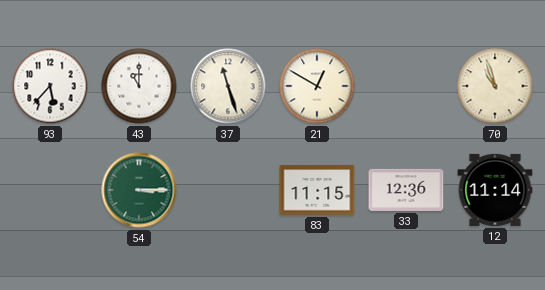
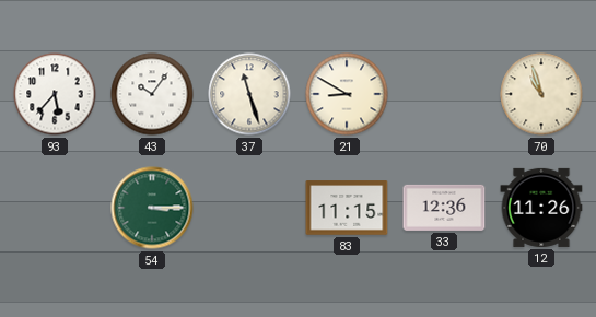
43: 11:00 -> 10:06 (152, 94)
21: 12:50 -> 8:50 (347, 94)
12: 11:14 -> 11:26 (541, 208)
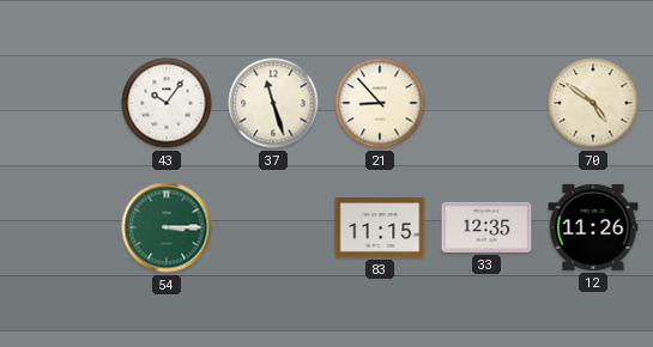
93: 5:37 -> none (55, 94)
21: 8:50 -> 8:53 (380, 103)
70: 10:57 -> 4:51 (593, 103)
33: 12:36 -> 12:35 (486, 227)
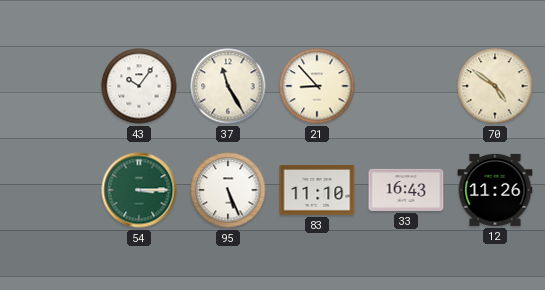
37: 11:27 -> 11:25 (228, 86)
95: none -> 5:26 (228, 190)
83: 11:15 -> 11:10 (317, 190)
33: 12:35 -> 16:43 (406, 190)
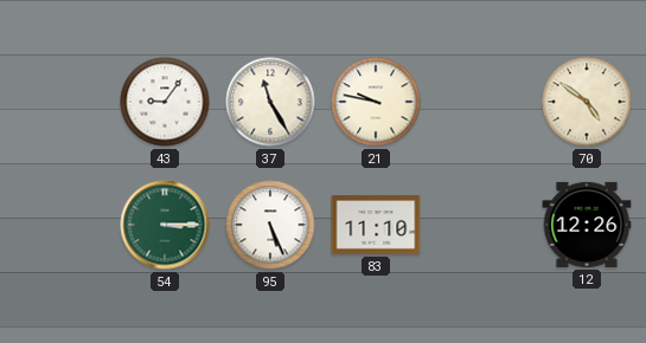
43: 10:06 -> 9:06 (165, 102)
21: 8:53 -> 9:47 (376, 102)
33: 16:43 -> none (406, 190)
12: 11:26 -> 12:26 (587, 225)
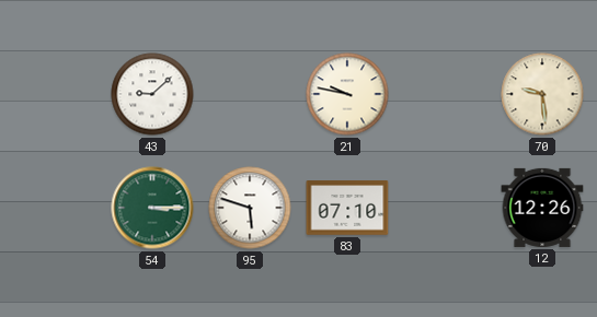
43: 9:06 -> 9:08 (152, 94)
37: 11:25 -> none (270, 102)
70: 4:51 -> 9:29 (542, 94)
95: 5:26 -> 5:48 (250, 208)
83: 11:10 -> 07:10 (347, 208)
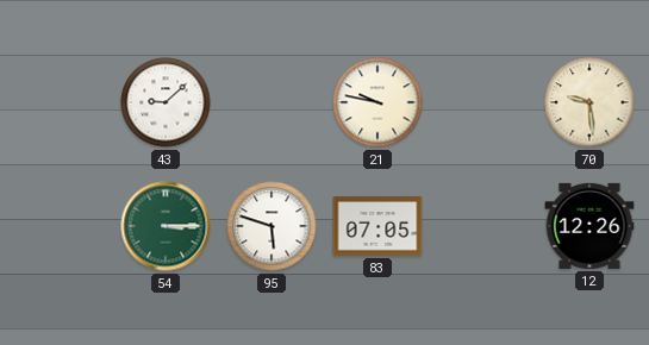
83: 07:10 -> 07:05 (377, 226)
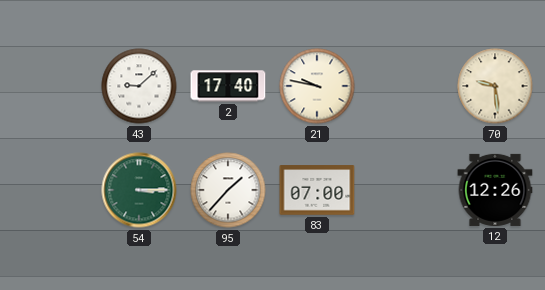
2: none -> 17:40 (228, 86)
95: 5:48 -> 1:37 (228, 190)
83: 07:05 -> 07:00 (317, 190)
